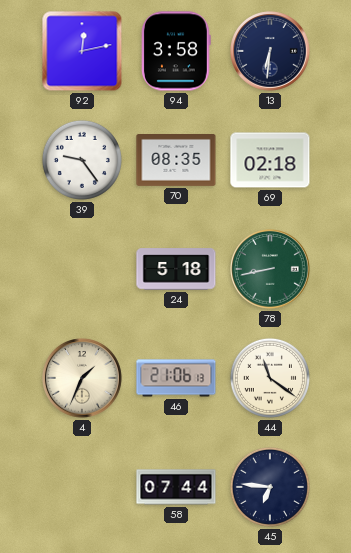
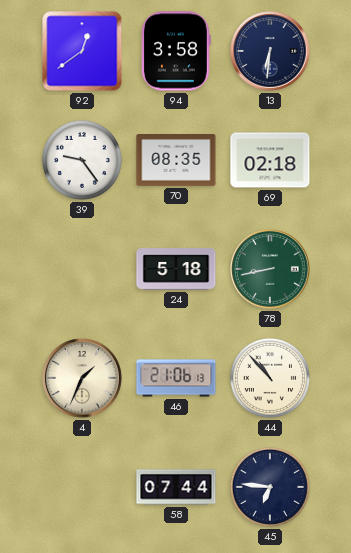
92: 12:13 -> 12:39 (82, 51)
44: 11:21 -> 10:53 (270, 378)
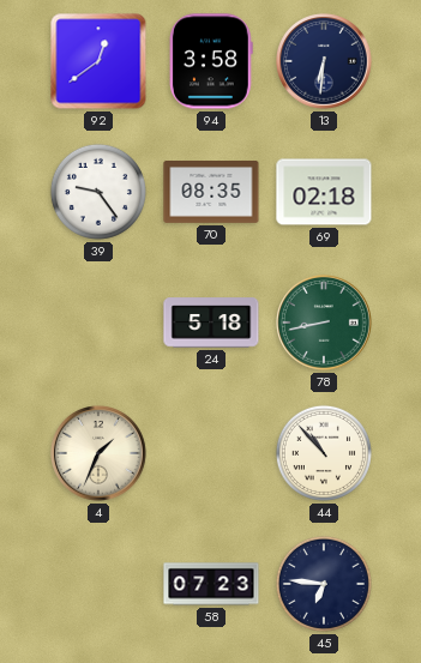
46: 21:06 -> none (176, 378)
58: 07:44 -> 07:23 (211, 584)
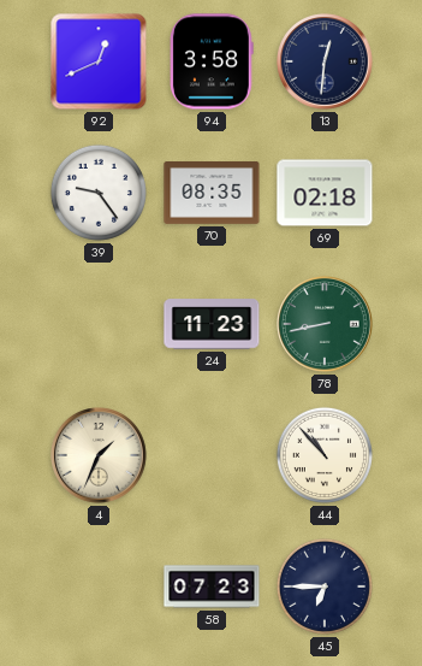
92: 12:39 -> 12:41 (99, 61)
13: 6:31 -> 12:31 (326, 63)
24: 5:18 -> 11:23 (212, 324)
45: 6:46 -> 6:45 (325, 587)
